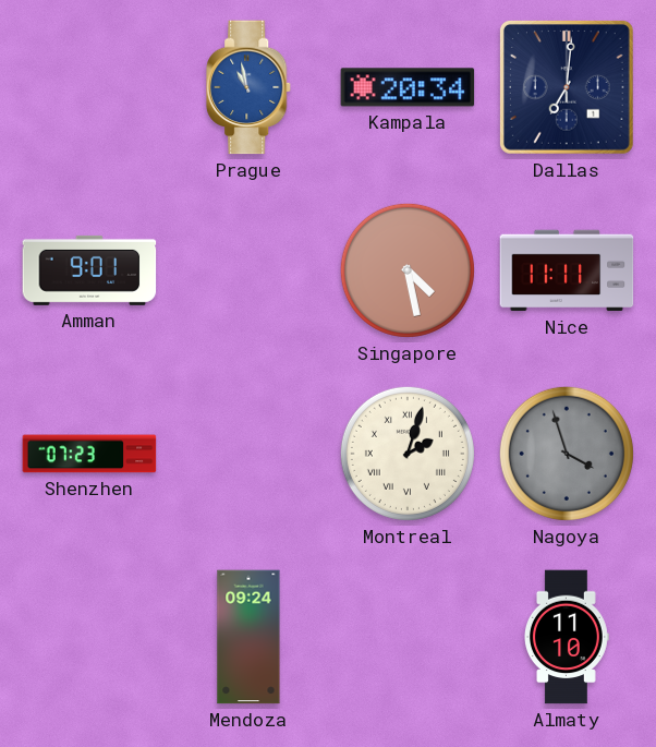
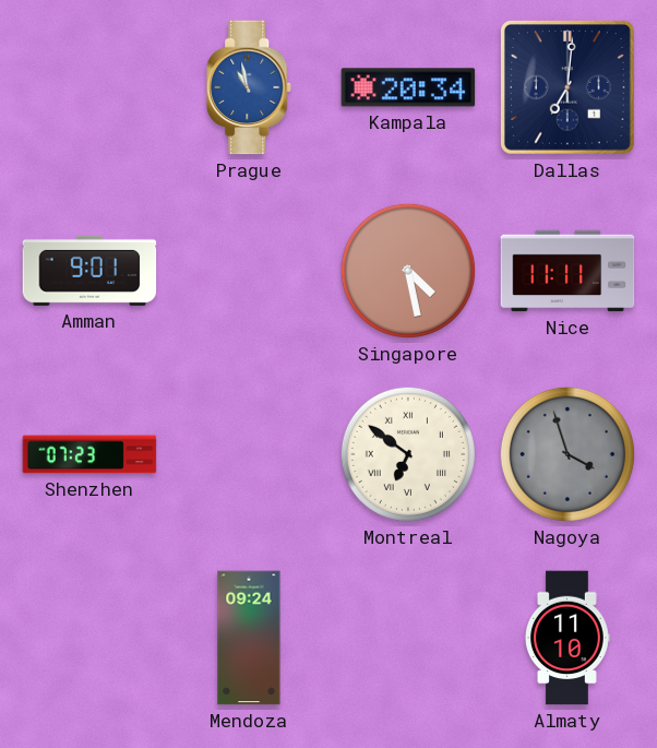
Montreal: 2:03 -> 6:51 (408, 454)
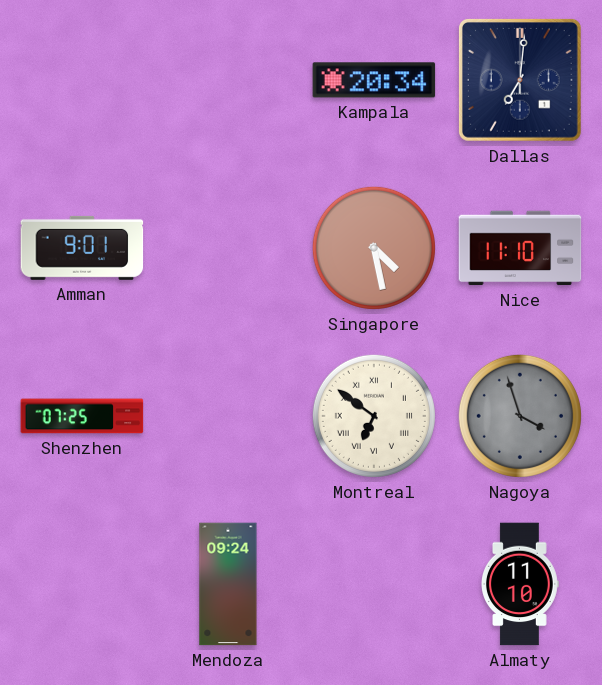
Prague: 10:58 -> none (250, 87)
Nice: 11:11 -> 11:10 (520, 248)
Shenzhen: 07:23 -> 07:25 (82, 416)
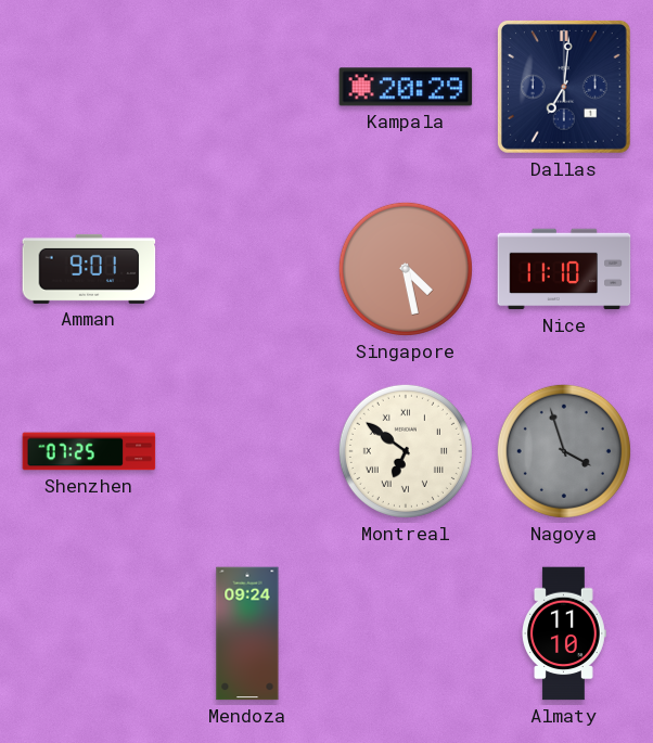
Kampala: 20:34 -> 20:29 (406, 87)
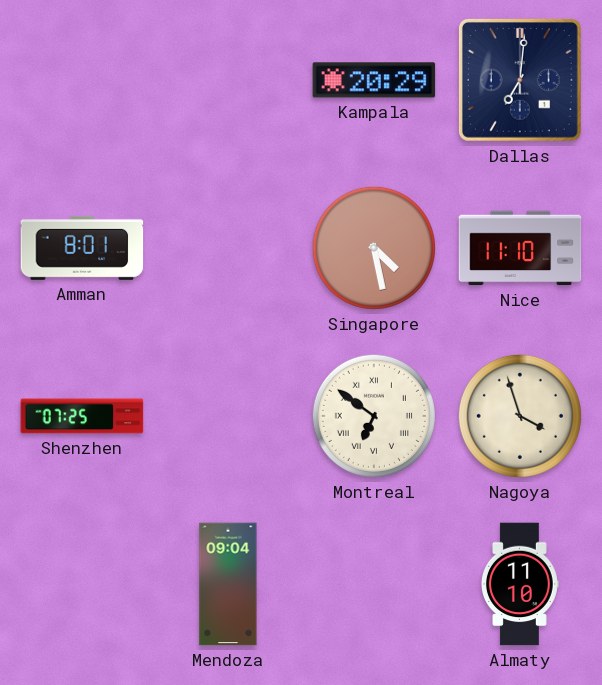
Amman: 9:01 -> 8:01 (82, 248)
Nagoya dial: grey -> cream (520, 416)
Mendoza: 09:24 -> 09:04 (228, 584)
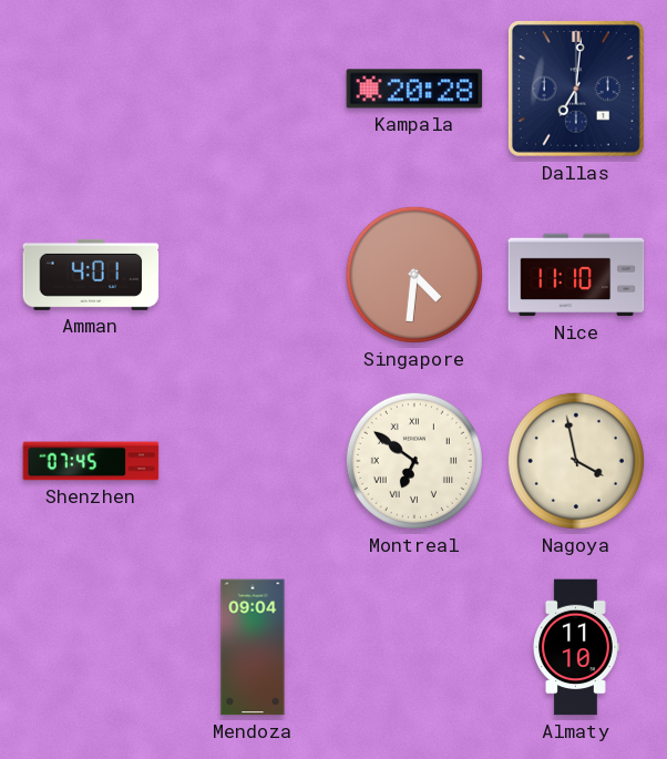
Kampala: 20:29 -> 20:28 (414, 89)
Amman: 8:01 -> 4:01 (91, 275)
Singapore: 4:28 -> 4:31 (414, 275)
Shenzhen: 07:25 -> 07:45 (91, 461)
Nagoya: 3:57 -> 3:58 (576, 461)
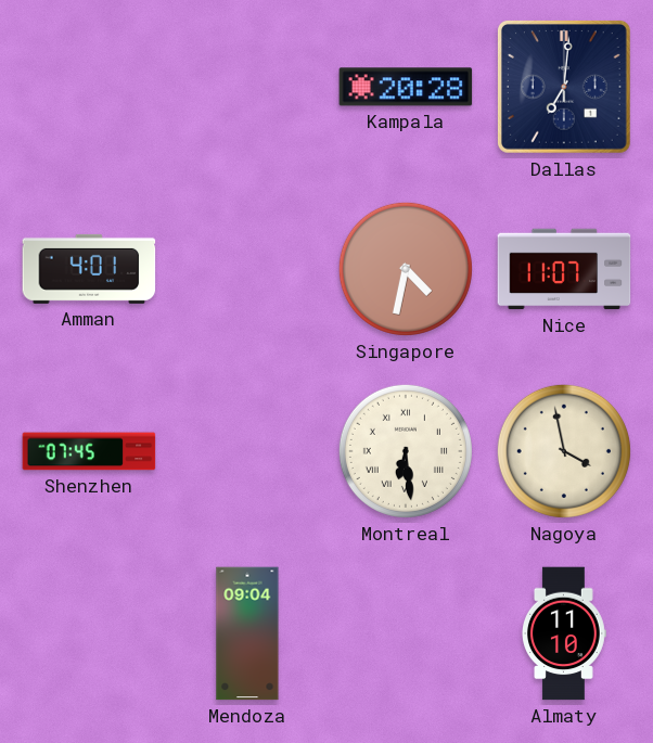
Singapore: 4:31 -> 4:32 (406, 269)
Nice: 11:10 -> 11:07 (564, 269)
Montreal: 6:51 -> 6:29 (406, 451)
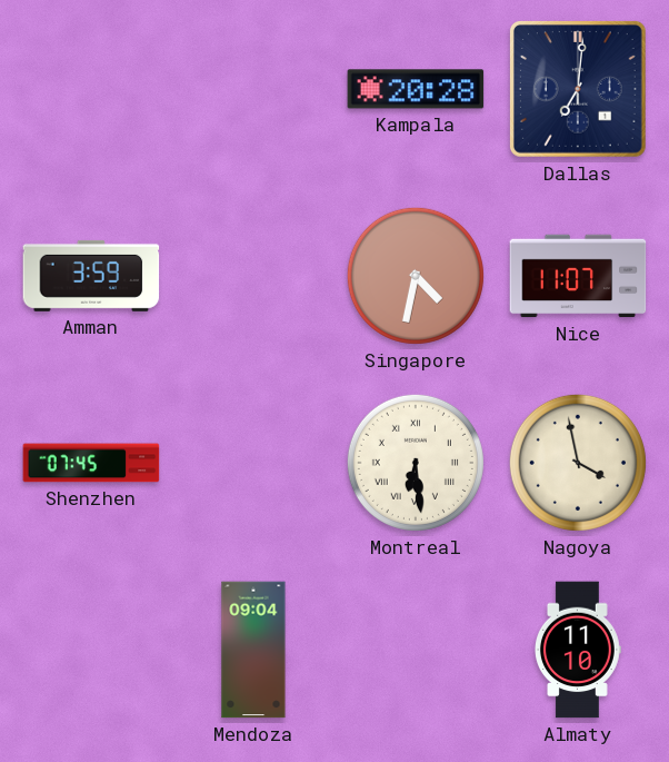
Amman: 4:01 -> 3:59 (91, 276)
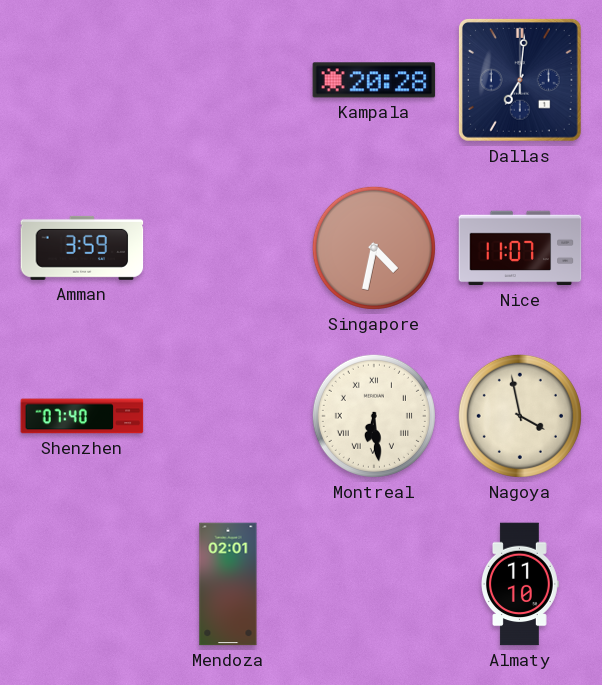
Shenzhen: 07:45 -> 07:40 (82, 416)
Mendoza: 09:04 -> 02:01 (228, 584)
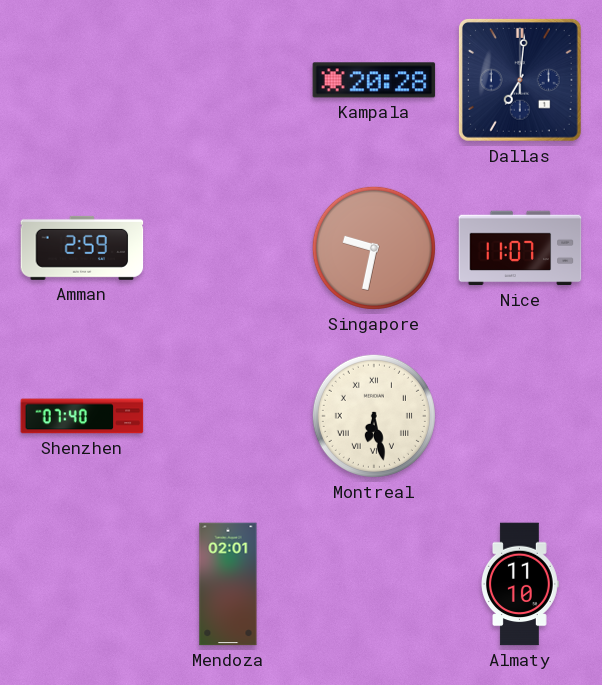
Amman: 3:59 -> 2:59 (82, 248)
Singapore: 4:32 -> 9:32 (374, 248)
Montreal: 6:29 -> 6:28 (374, 416)
Nagoya: 3:58 -> none (520, 416)
